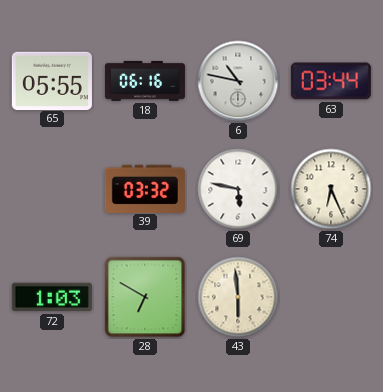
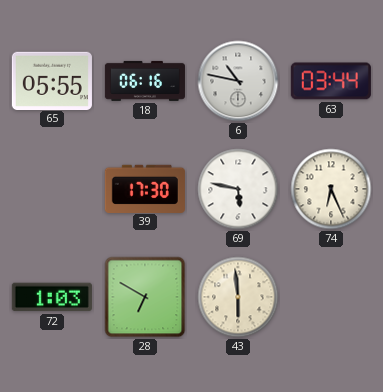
39: 03:32 -> 17:30 (145, 188)
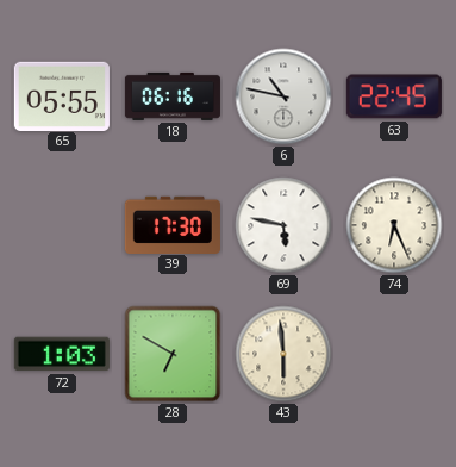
63: 03:44 -> 22:45 (394, 96)
